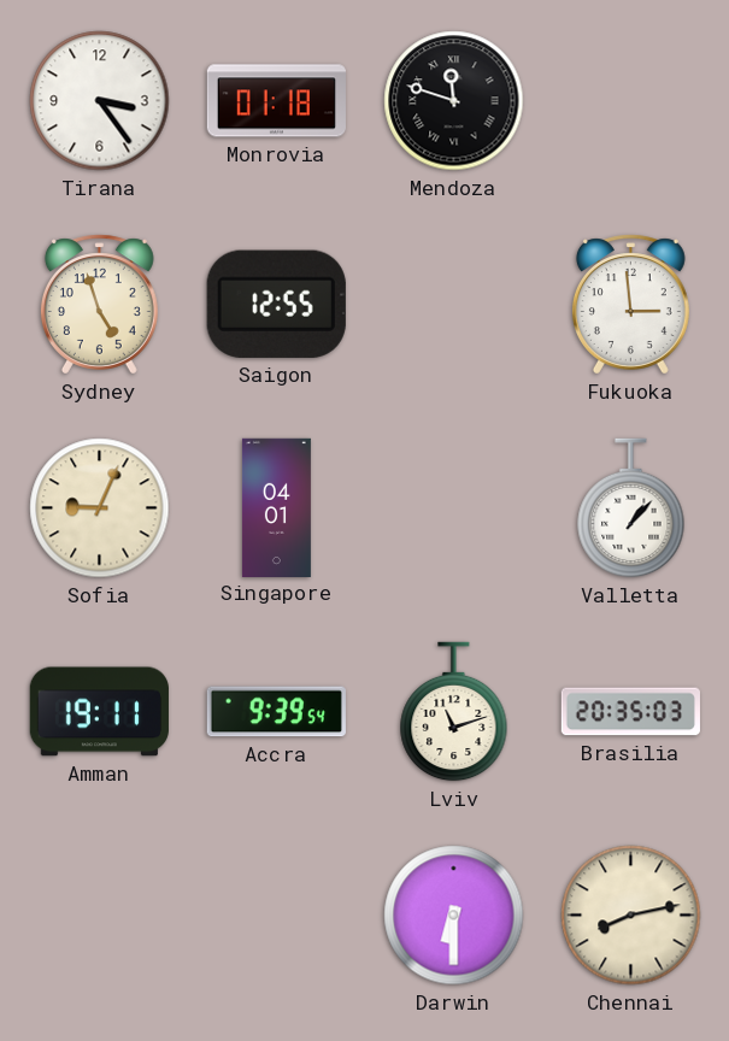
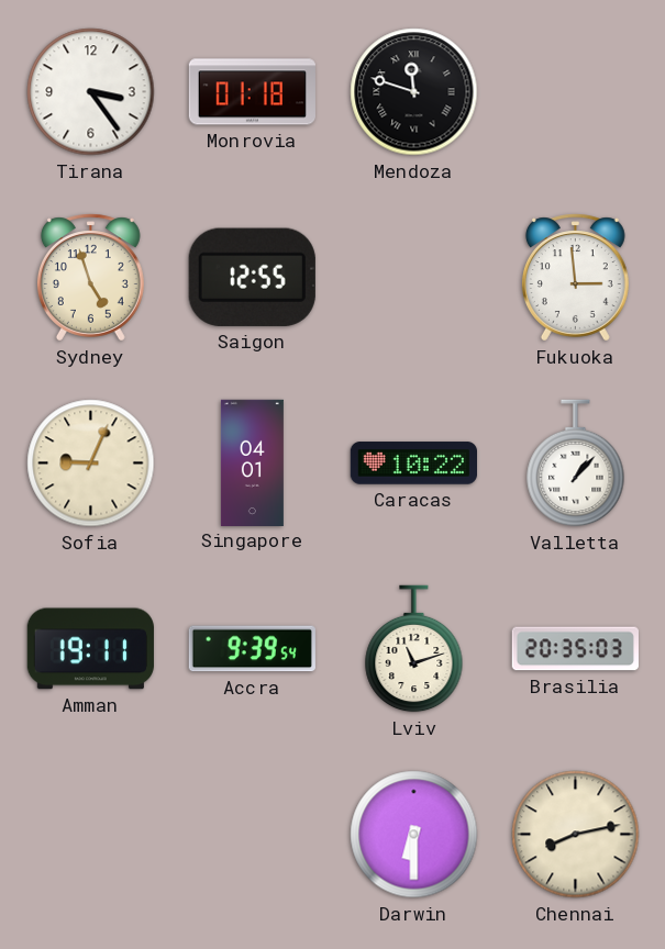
Caracas: none -> 10:22 (413, 464)
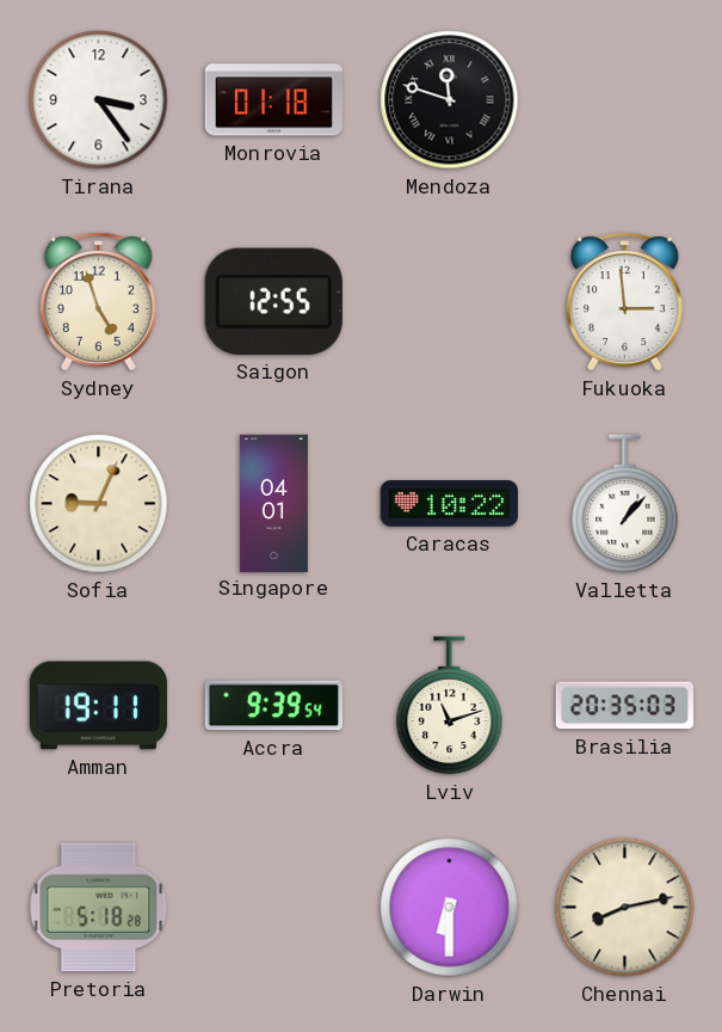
Pretoria: none -> 5:18 (99, 908)
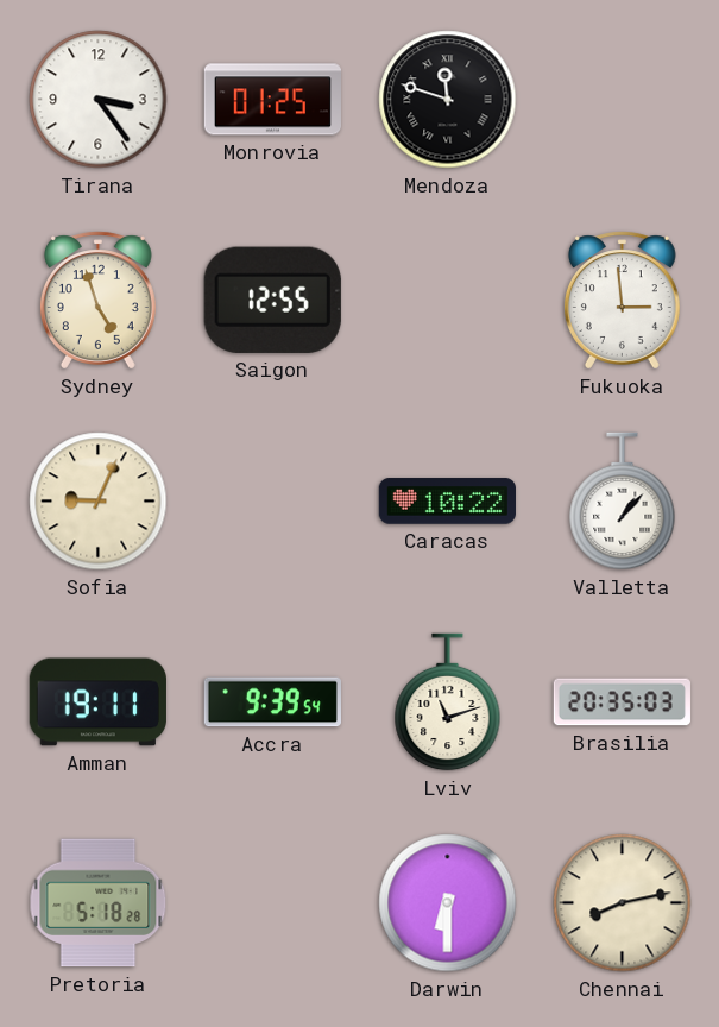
Monrovia: 01:18 -> 01:25 (272, 100)
Singapore: 04:01 -> none (273, 503)
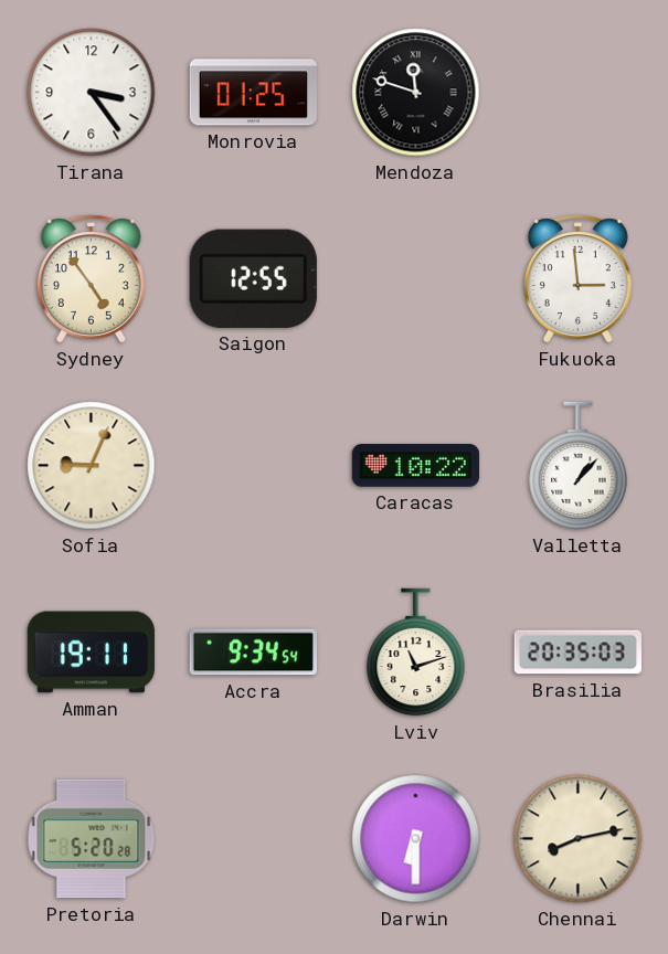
Sydney: 4:57 -> 4:54 (91, 279)
Accra: 9:39 -> 9:34 (253, 653)
Pretoria: 5:18 -> 5:20 (92, 839)
